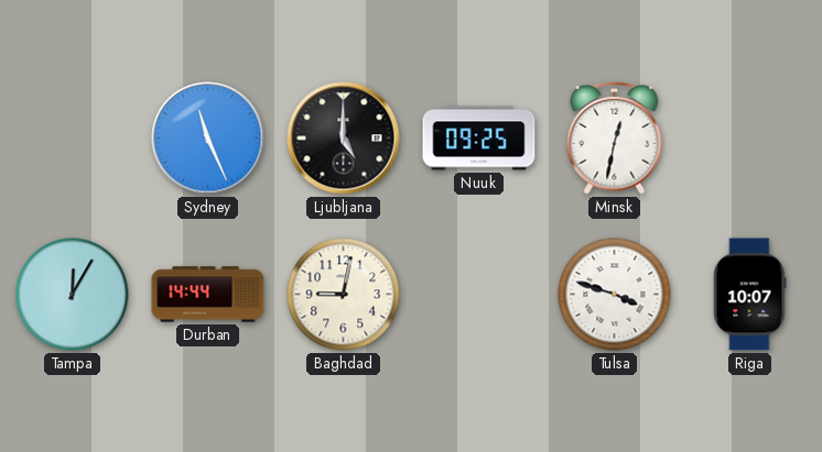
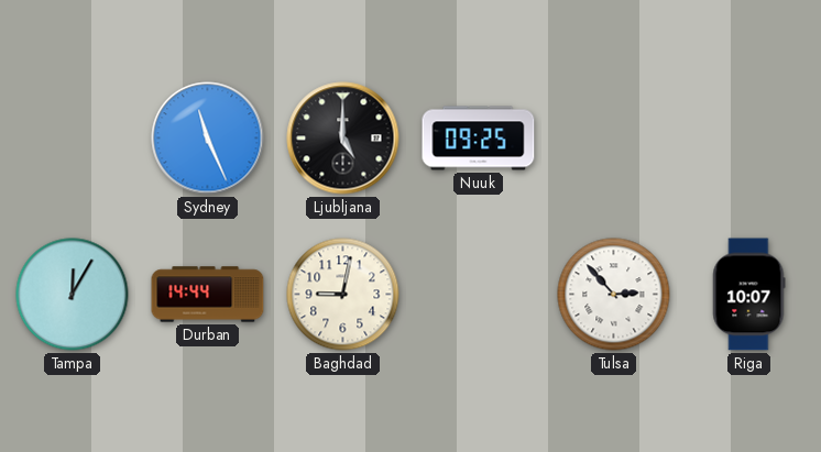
Minsk: 12:32 -> none (615, 139)
Tulsa: 3:48 -> 2:53 (614, 295)
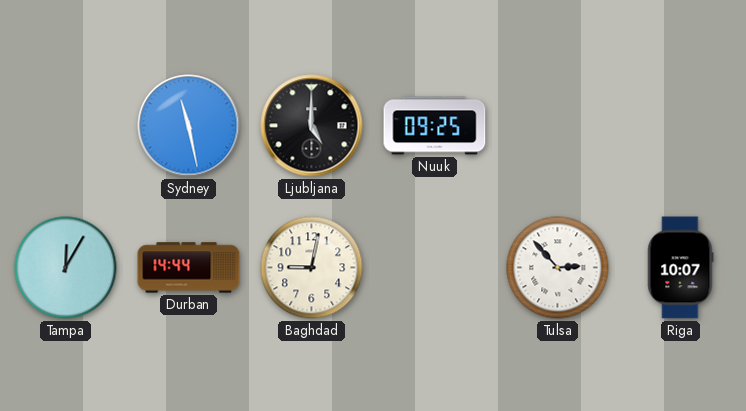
Sydney: 11:26 -> 11:28 (189, 126)
